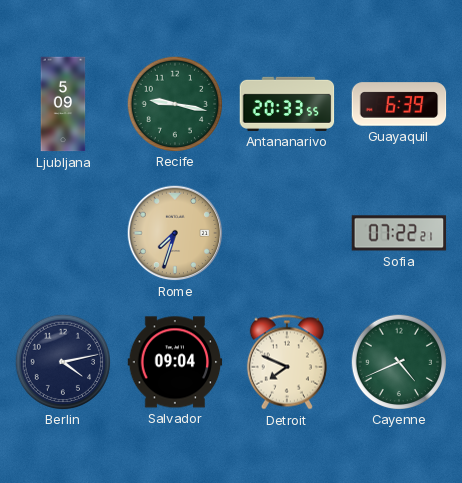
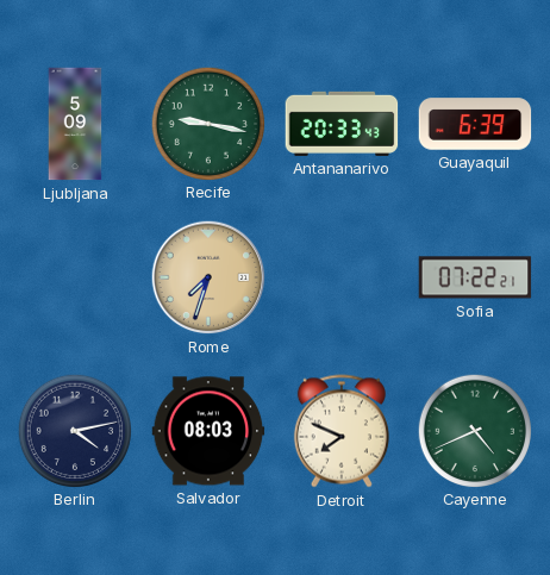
Antananarivo: 20:33:55 -> 20:33:43 (342, 124)
Salvador: 09:04 -> 08:03 (208, 431)
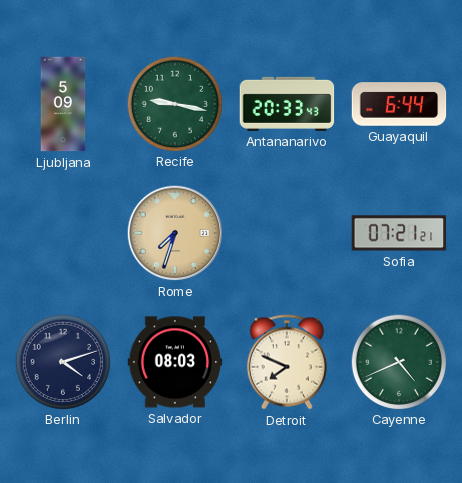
Guayaquil: 6:39 -> 6:44 (399, 104)
Sofia: 07:22 -> 07:21 (399, 233)
Berlin: 4:13 -> 4:12 (62, 361)
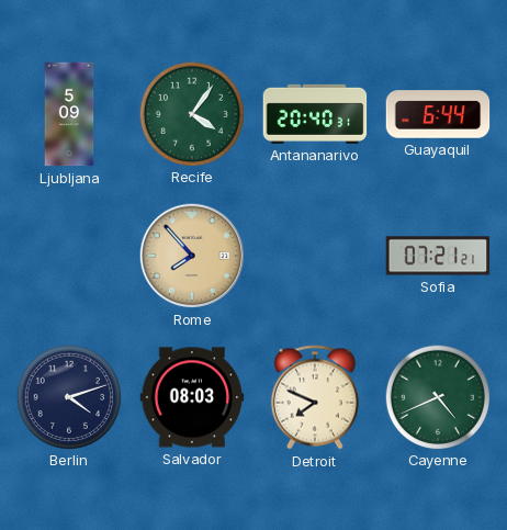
Recife: 9:17 -> 4:06 (191, 113)
Antananarivo: 20:33 -> 20:40 (315, 114)
Rome: 7:33 -> 7:53 (192, 256)
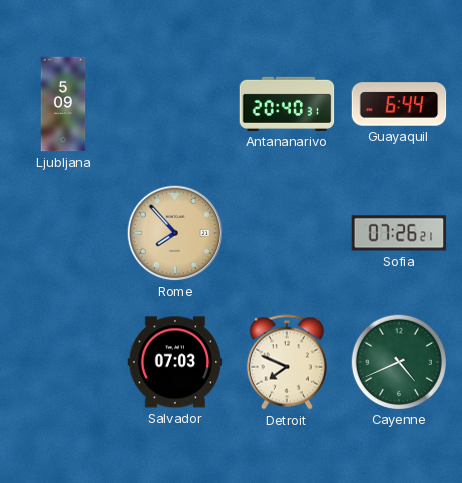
Recife: 4:06 -> none (191, 113)
Sofia: 07:21 -> 07:26 (399, 233)
Berlin: 4:12 -> none (68, 396)
Salvador: 08:03 -> 07:03 (175, 362)
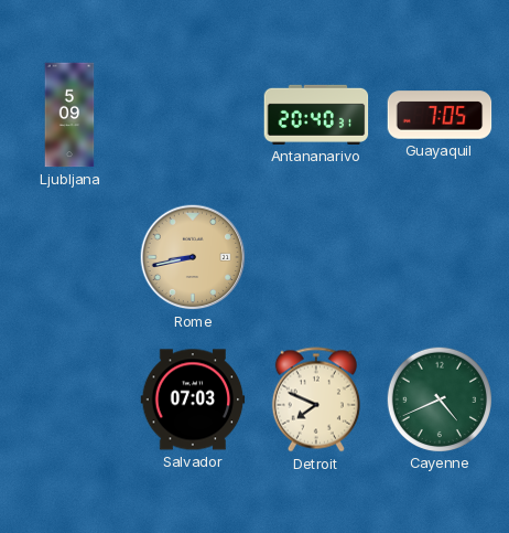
Guayaquil: 6:44 -> 7:05 (440, 115)
Rome: 7:53 -> 8:43 (193, 257)
Sofia: 07:26 -> none (399, 233)
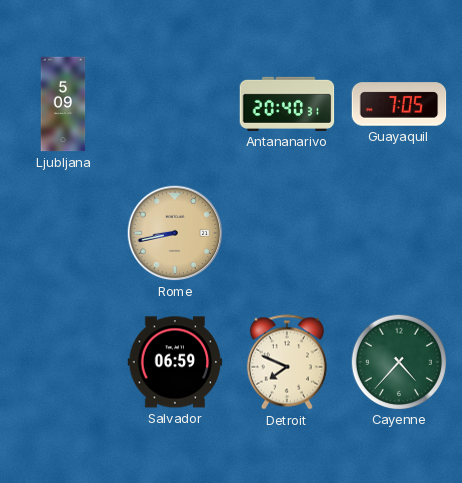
Salvador: 07:03 -> 06:59 (175, 362)
Cayenne: 4:41 -> 4:37 (398, 361)
